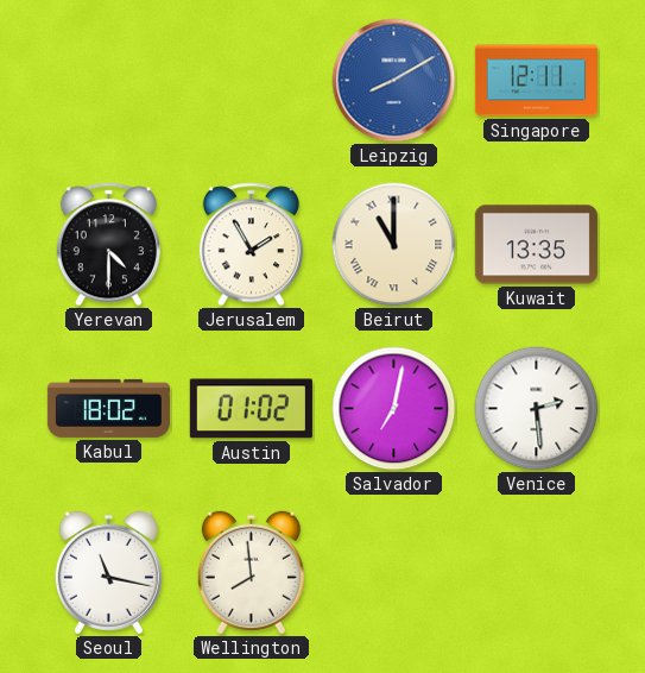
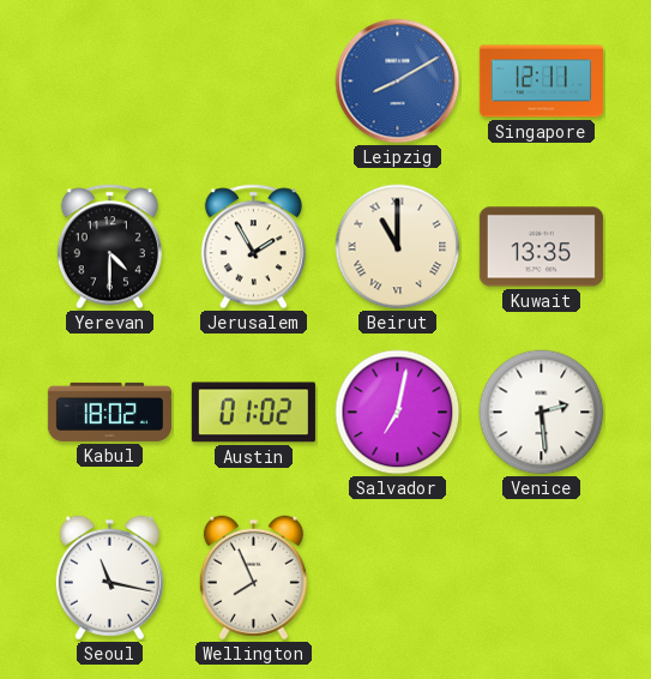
Wellington: 7:59 -> 7:56 (253, 578)
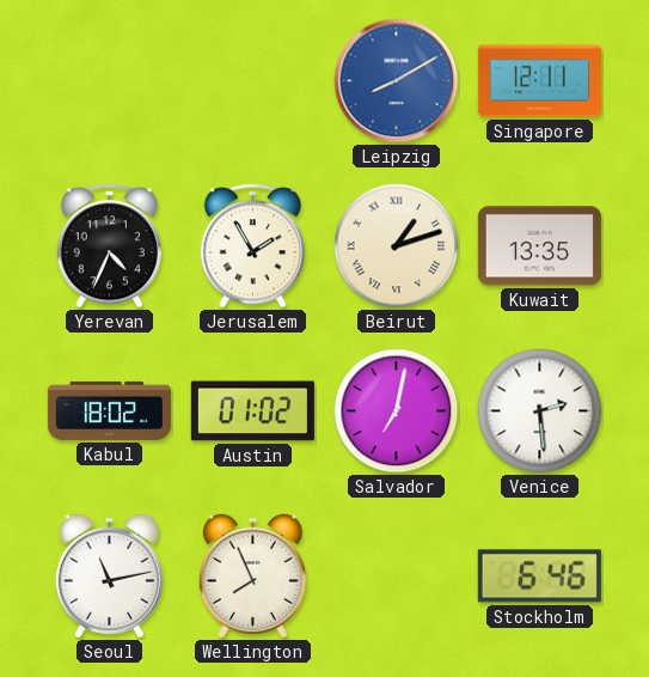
Yerevan: 4:30 -> 4:34 (109, 246)
Beirut: 11:00 -> 1:12 (397, 246)
Seoul: 11:17 -> 11:13 (109, 577)
Stockholm: none -> 6:46 (539, 577)
